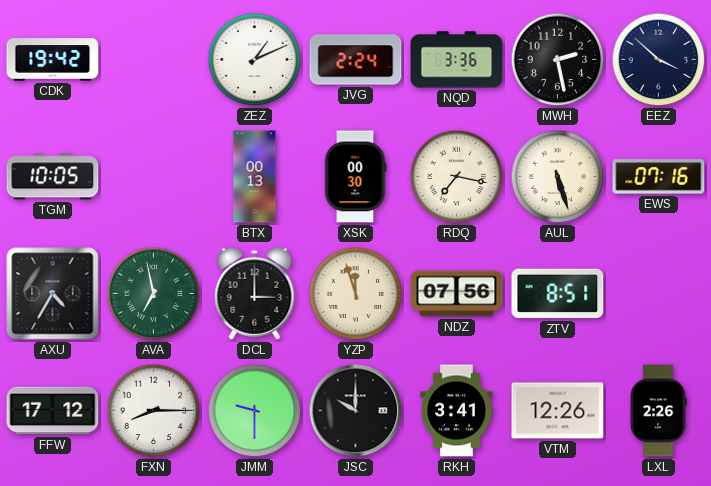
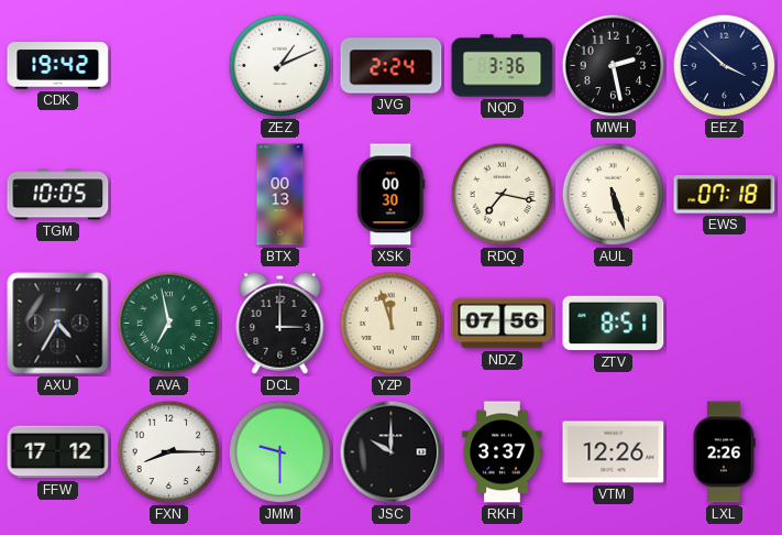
EWS: 07:16 -> 07:18 (725, 195)
RKH: 3:41 -> 3:37 (503, 452)
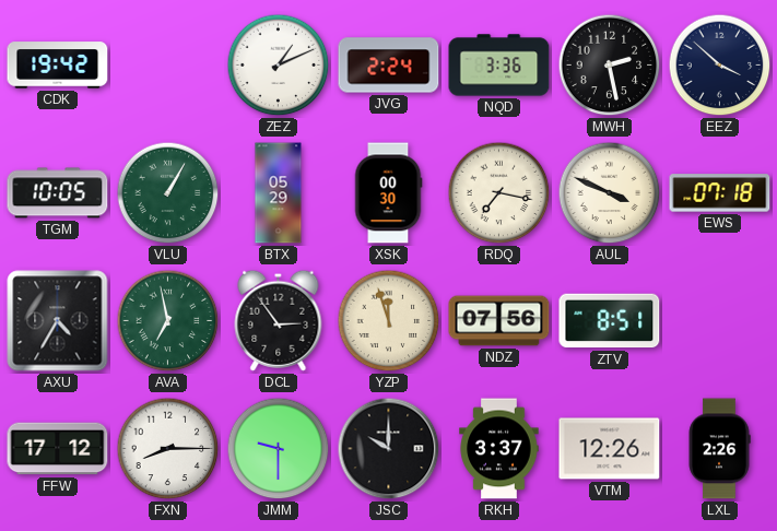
VLU: none -> 1:05 (168, 193)
BTX: 00:13 -> 05:29 (279, 193)
AUL: 5:27 -> 3:49 (610, 193)
DCL: 3:00 -> 2:54 (279, 320)
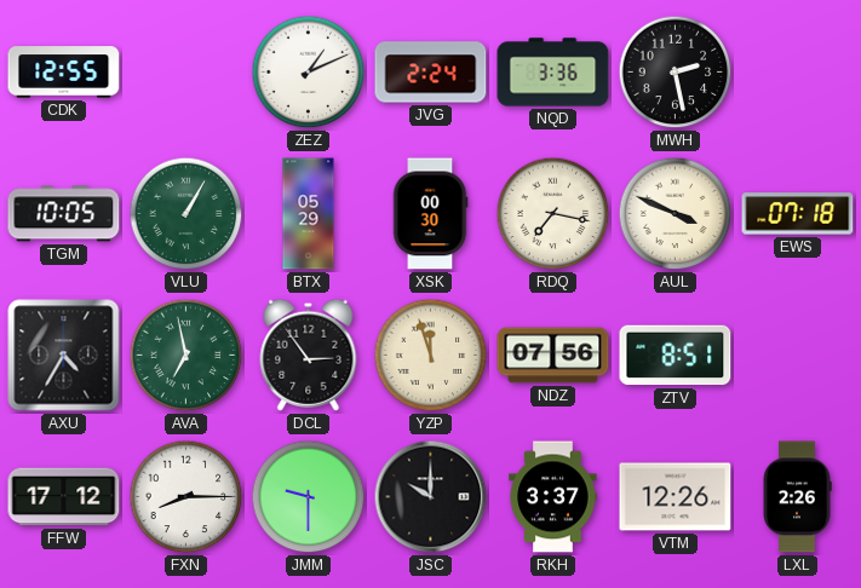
CDK: 19:42 -> 12:55 (64, 73)
EEZ: 3:52 -> none (720, 66)
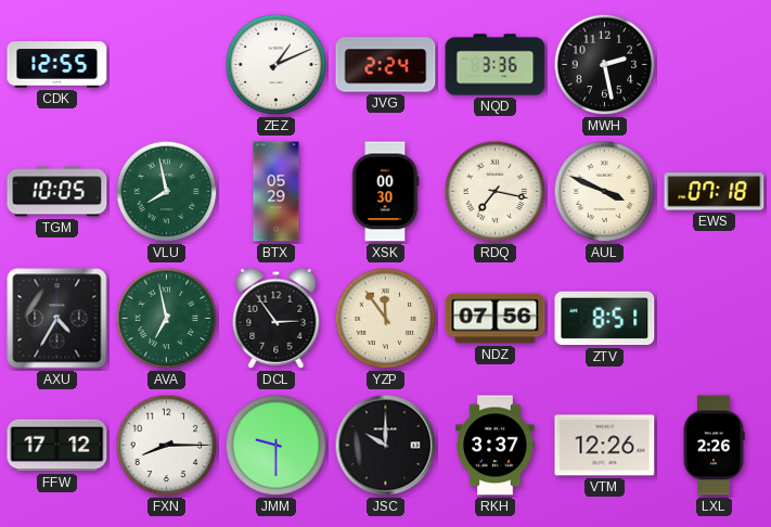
VLU: 1:05 -> 7:58 (167, 192)
YZP: 11:57 -> 11:54 (386, 319)
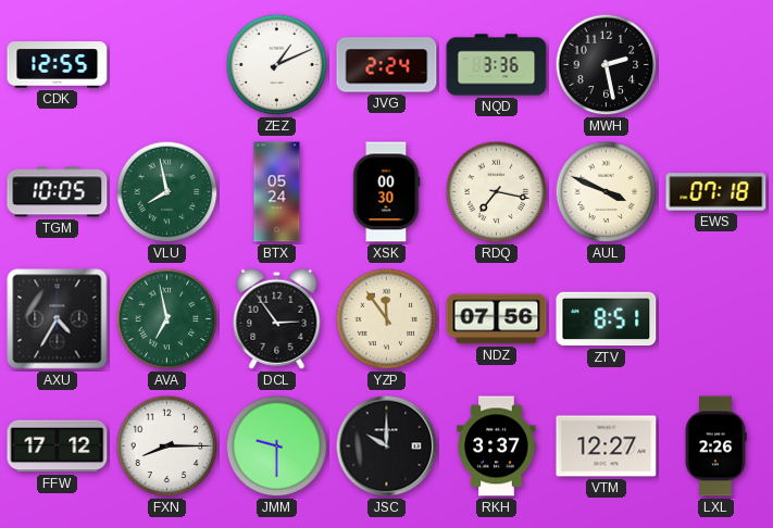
BTX: 05:29 -> 05:24 (277, 192)
VTM: 12:26 -> 12:27 (607, 447)
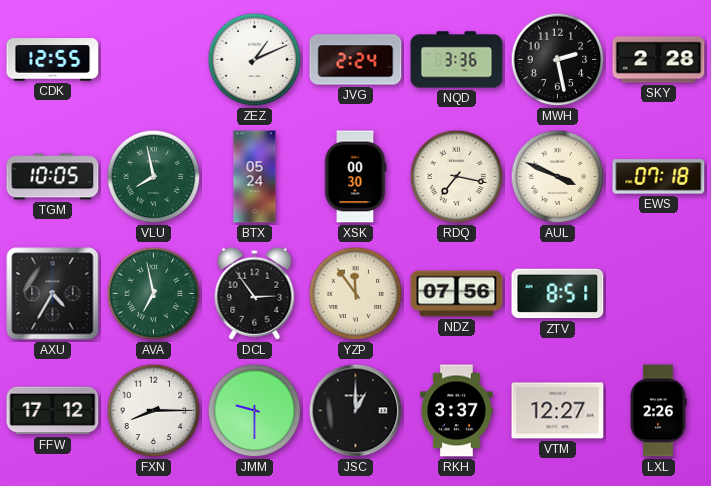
SKY: none -> 2:28 (659, 60)
JSC: 10:00 -> 1:00 (356, 411)
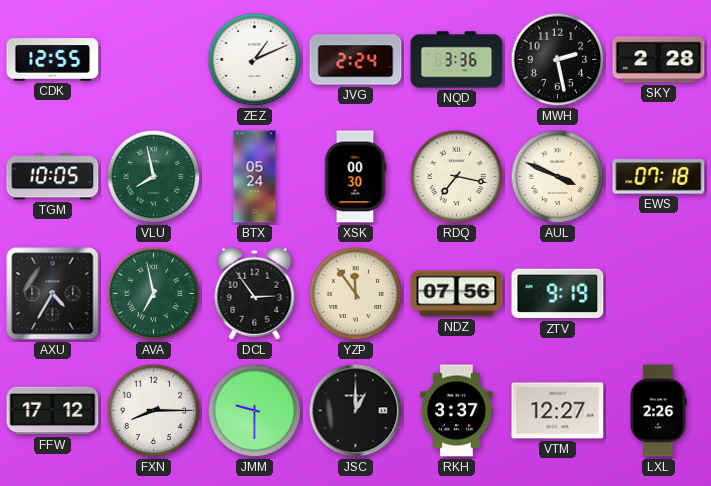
ZTV: 8:51 -> 9:19 (558, 294)
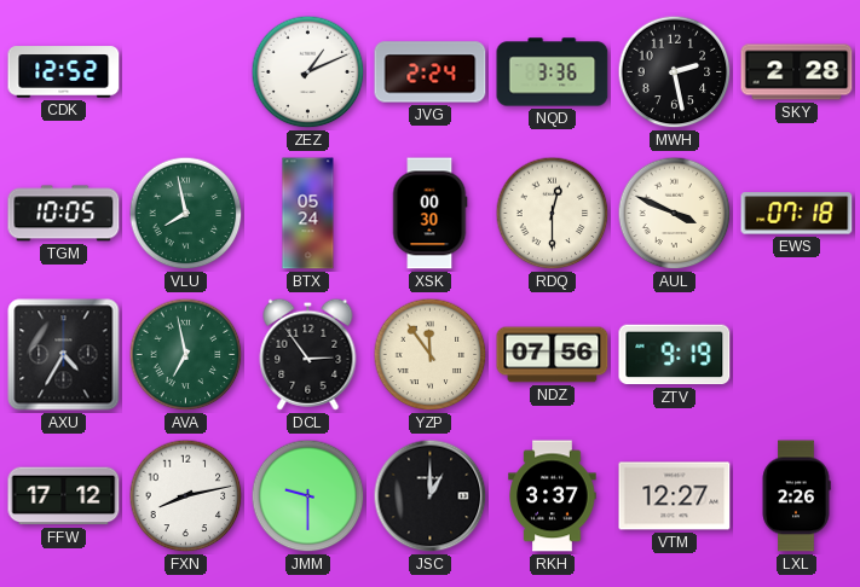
CDK: 12:55 -> 12:52 (64, 72)
RDQ: 7:17 -> 12:30 (553, 214)
FXN: 8:15 -> 8:13 (186, 496)
